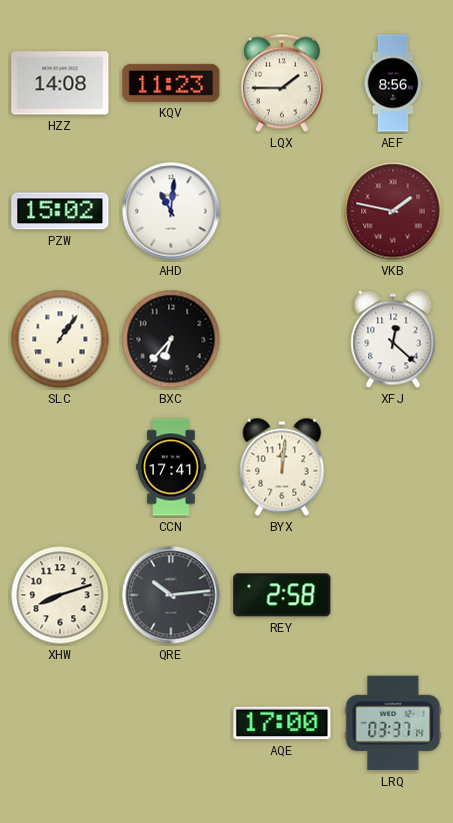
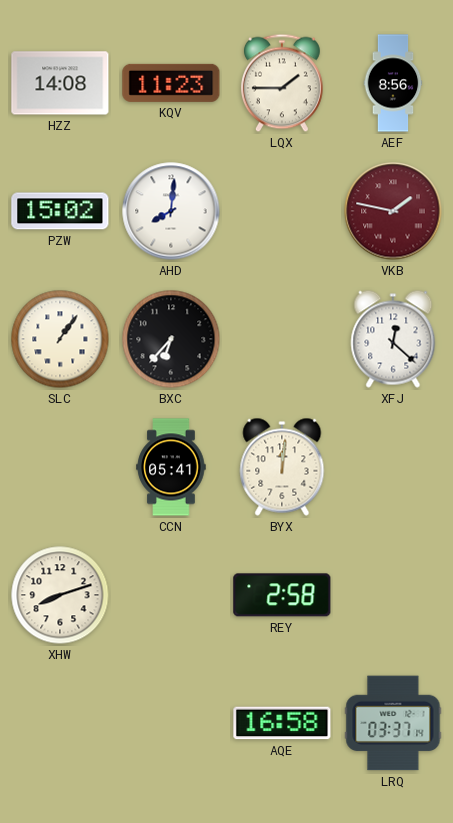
AHD: 11:01 -> 8:01 (171, 211)
CCN: 17:41 -> 05:41 (171, 467)
QRE: 10:14 -> none (171, 595)
AQE: 17:00 -> 16:58 (282, 723)
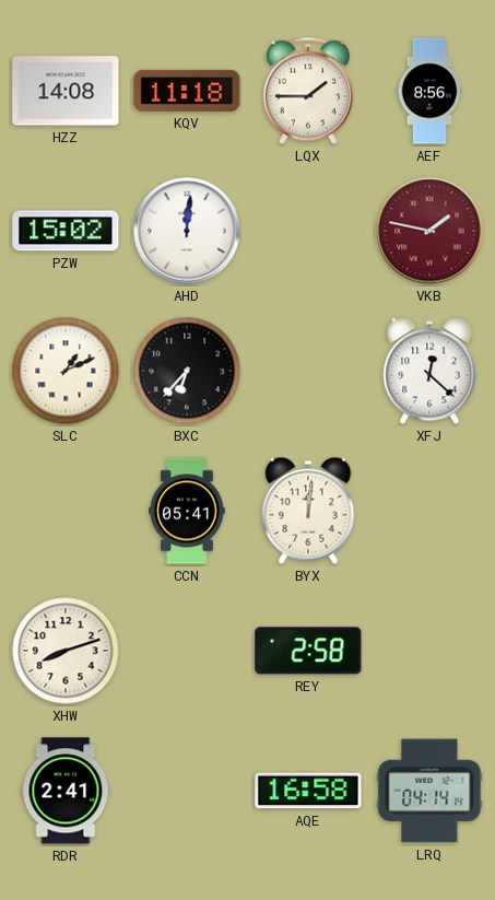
KQV: 11:23 -> 11:18 (187, 91)
AHD: 8:01 -> 12:01 (187, 231)
SLC: 1:06 -> 1:11 (66, 371)
RDR: none -> 2:41 (66, 791)
LRQ: 03:37 -> 04:14 (429, 791)
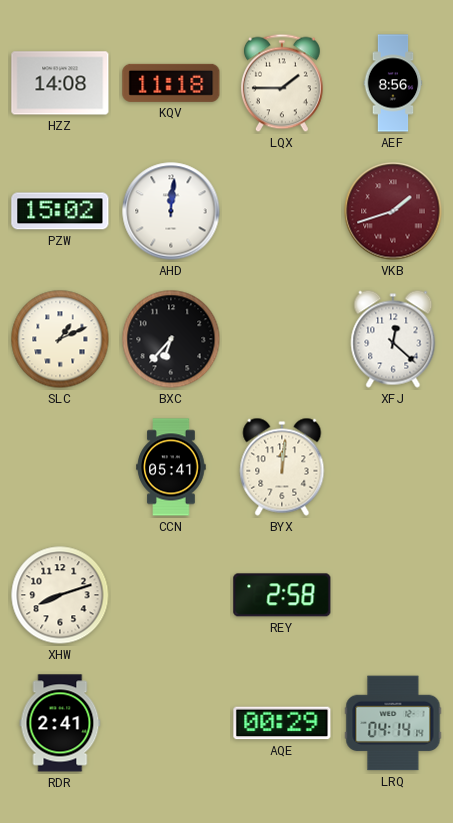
VKB: 1:47 -> 1:42 (393, 211)
AQE: 16:58 -> 00:29 (282, 723)
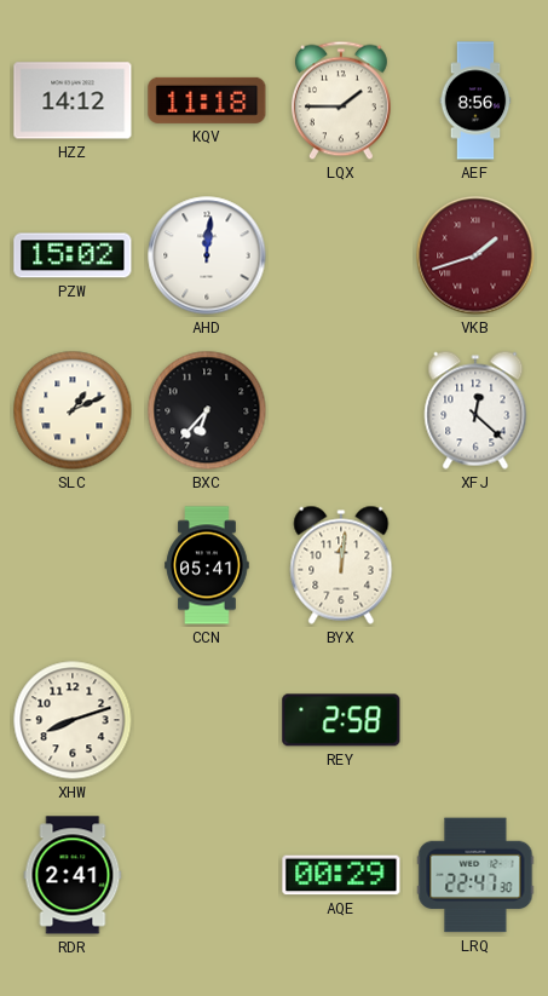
HZZ: 14:08 -> 14:12 (73, 100)
LRQ: 04:14 -> 22:47 (475, 875)
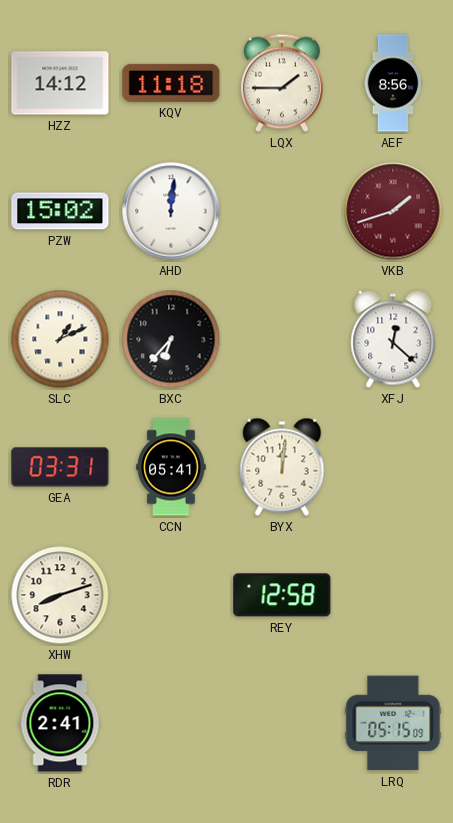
GEA: none -> 03:31 (60, 467)
REY: 2:58 -> 12:58 (282, 595)
AQE: 00:29 -> none (341, 875)
LRQ: 22:47 -> 05:15 (393, 723)
